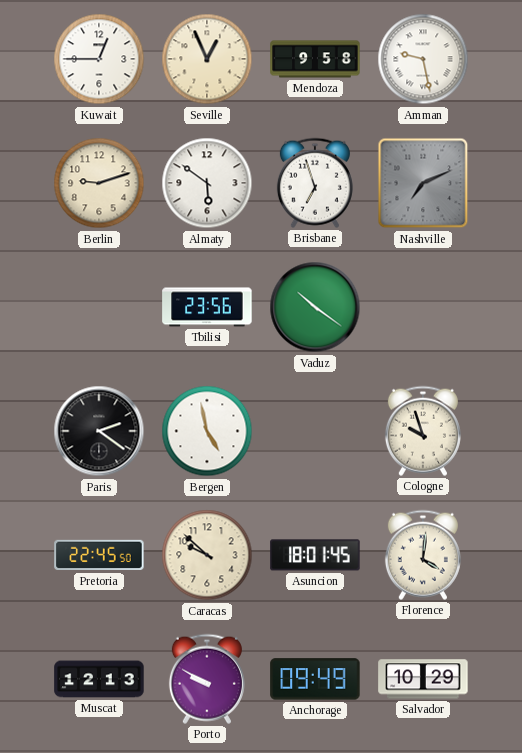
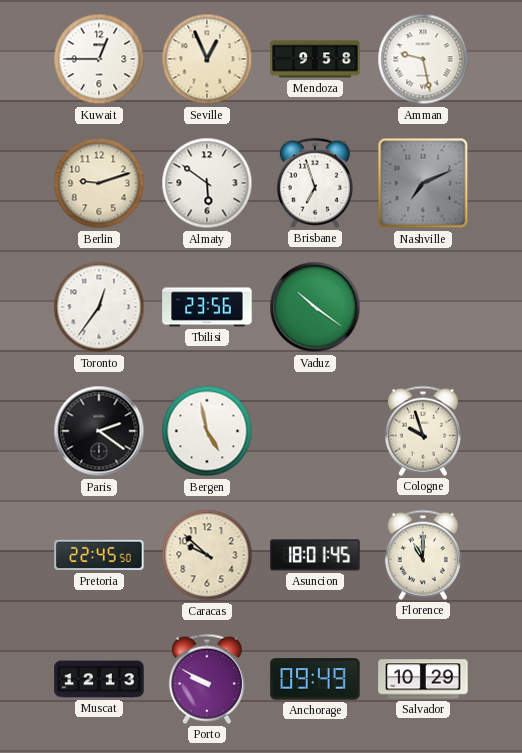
Toronto: none -> 12:36 (99, 307)
Florence: 4:01 -> 11:00 (423, 555)
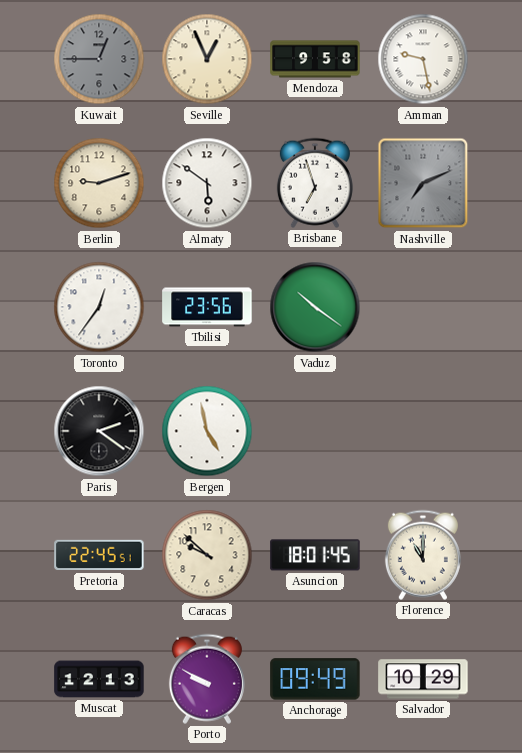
Kuwait dial: white -> grey (99, 59)
Cologne: 9:57 -> none (423, 431)
Pretoria: 22:45:50 -> 22:45:51 (99, 555)
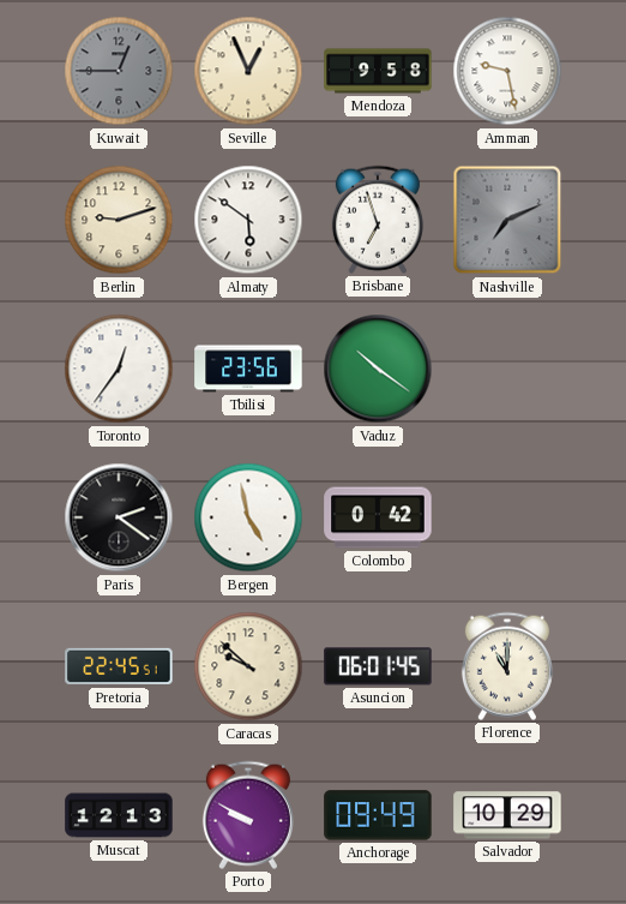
Colombo: none -> 0:42 (378, 517)
Asuncion: 18:01 -> 06:01 (378, 666)
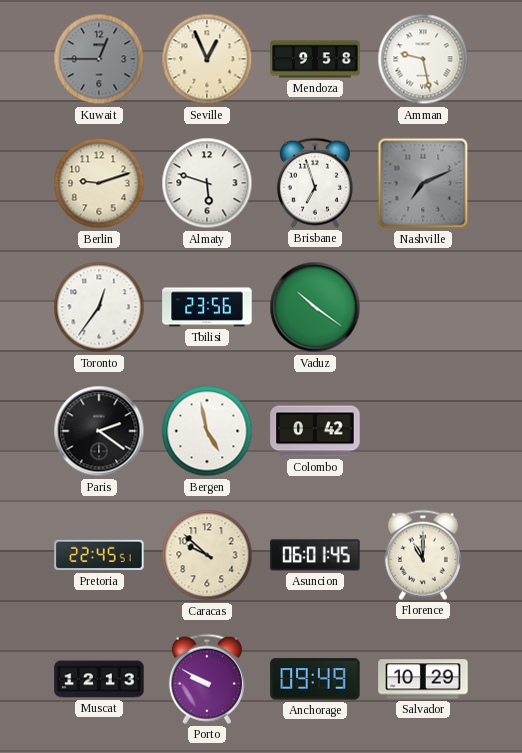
Almaty: 5:51 -> 5:48 (207, 183)
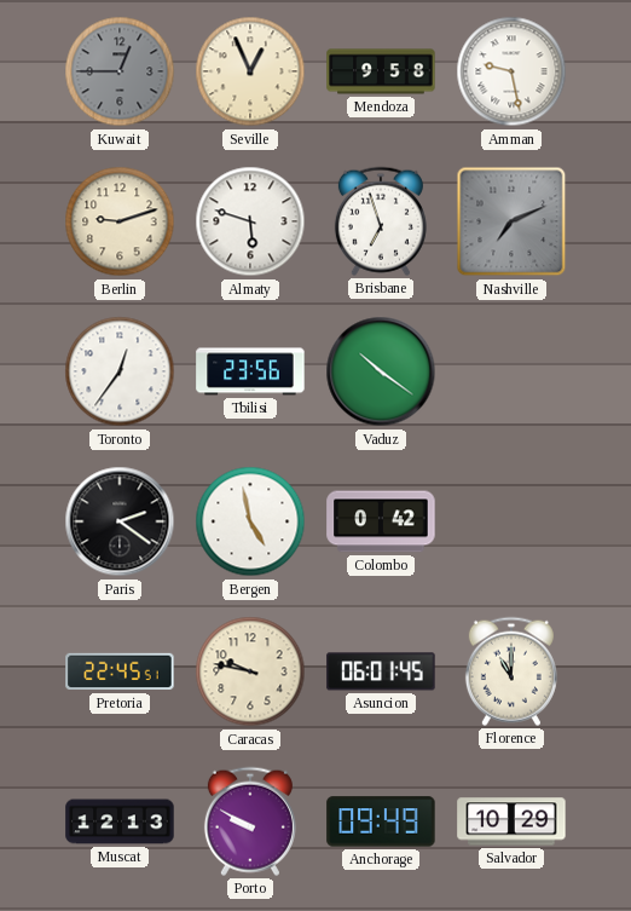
Caracas: 9:52 -> 9:47 (250, 671)
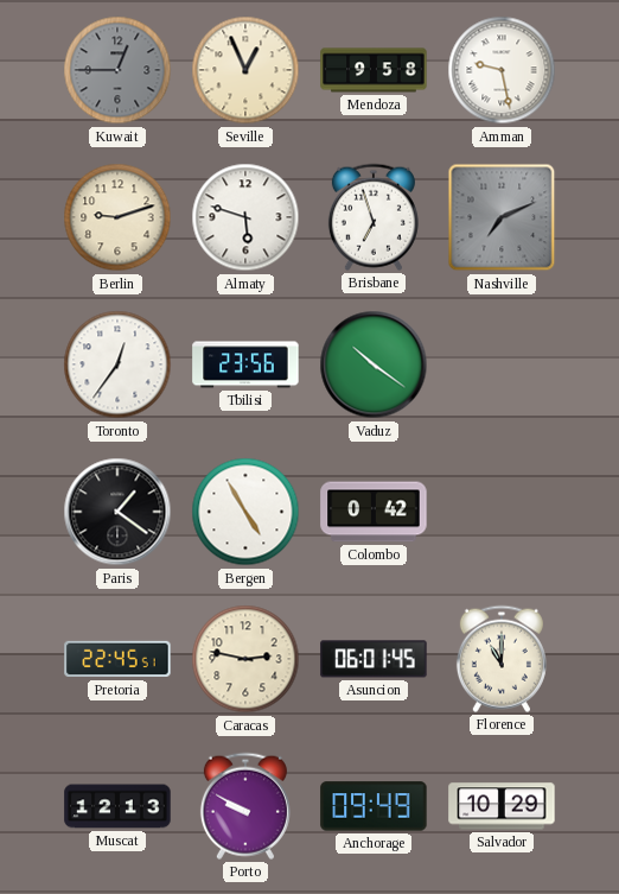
Paris: 2:21 -> 1:21 (117, 512)
Bergen: 4:58 -> 4:55 (245, 512)
Caracas: 9:47 -> 2:47 (245, 659)
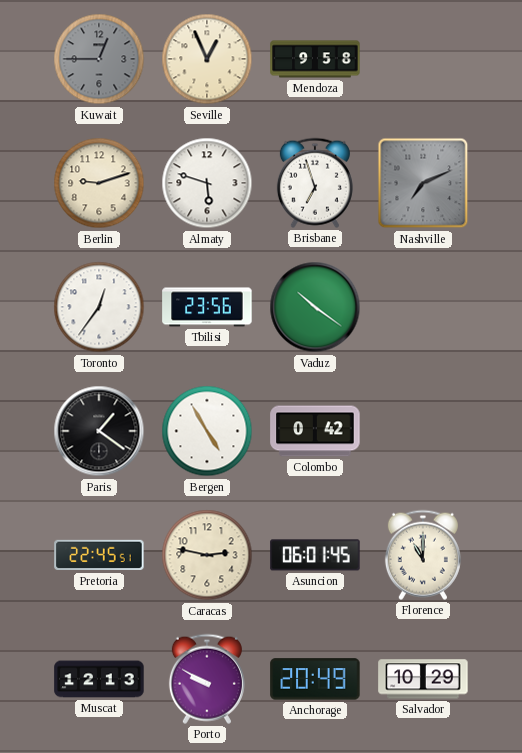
Amman: 9:28 -> none (502, 70)
Anchorage: 09:49 -> 20:49 (315, 679)
